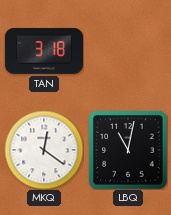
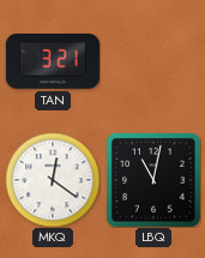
TAN: 3:18 -> 3:21 (52, 62)
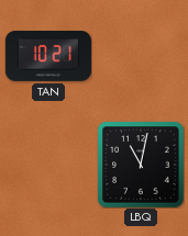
TAN: 3:21 -> 10:21 (47, 57)
MKQ: 12:21 -> none (53, 180)
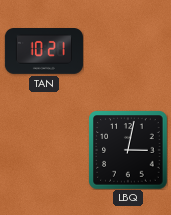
LBQ: 11:02 -> 3:02 (128, 150)
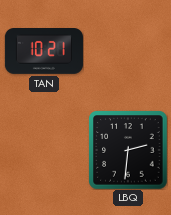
LBQ: 3:02 -> 2:31 (128, 150)
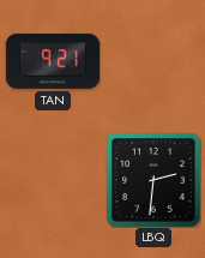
TAN: 10:21 -> 9:21 (52, 62)
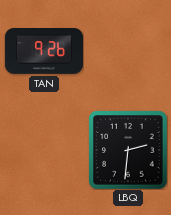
TAN: 9:21 -> 9:26 (43, 52)
